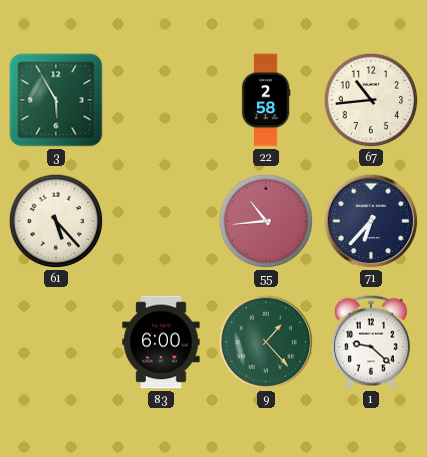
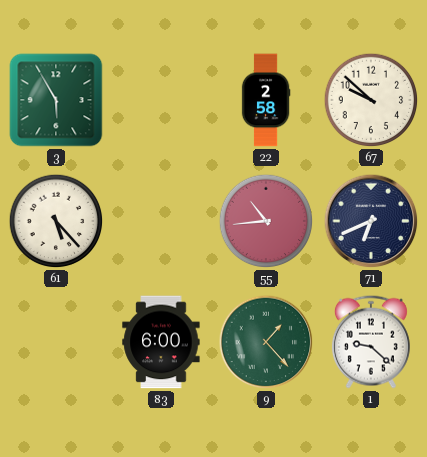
67: 10:44 -> 9:52 (371, 100)
71: 6:37 -> 6:41 (371, 221)
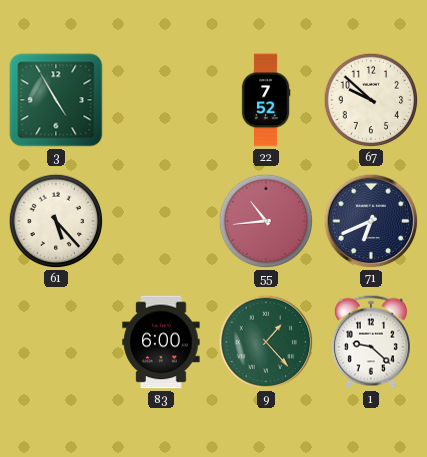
3: 5:55 -> 4:55 (56, 100)
22: 2:58 -> 7:52 (266, 100)
